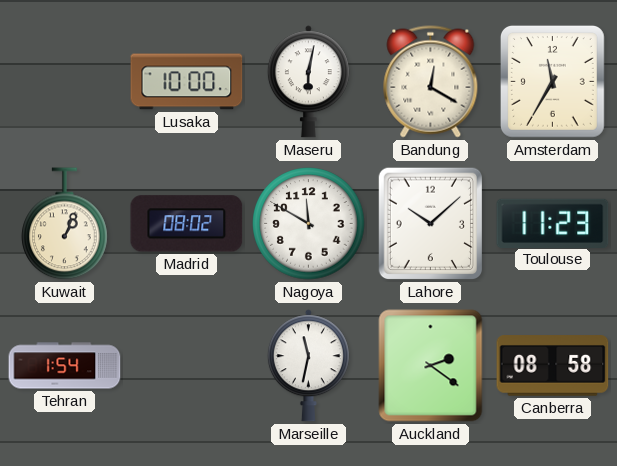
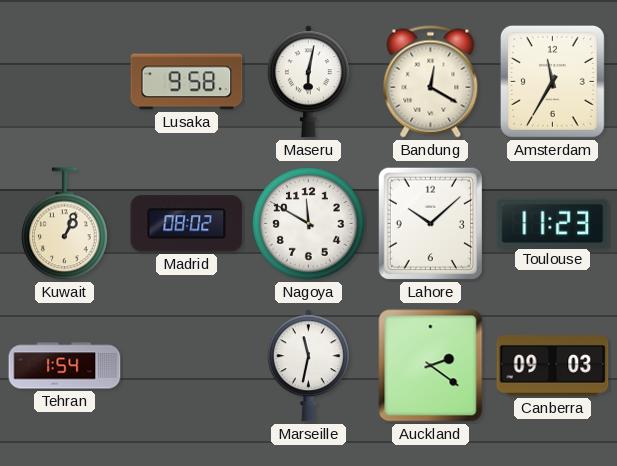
Lusaka: 10:00 -> 9:58 (187, 82)
Canberra: 08:58 -> 09:03 (553, 366)
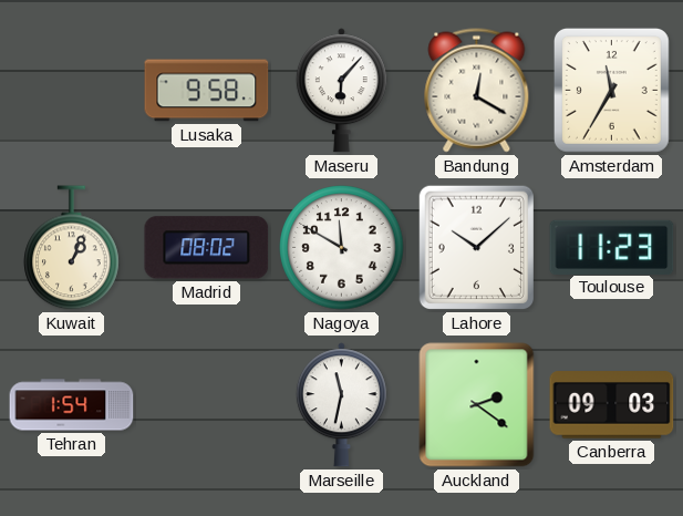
Maseru: 6:02 -> 6:07 (341, 91)
